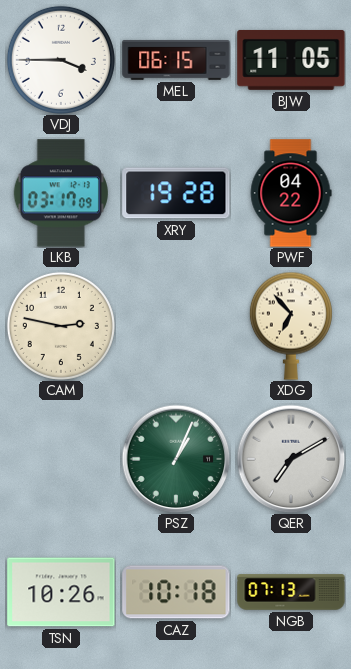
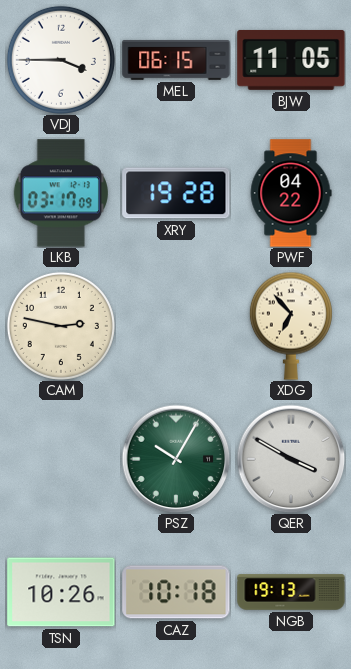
PSZ: 1:04 -> 10:05 (176, 459)
QER: 7:10 -> 3:50 (291, 459)
NGB: 07:13 -> 19:13 (291, 592)
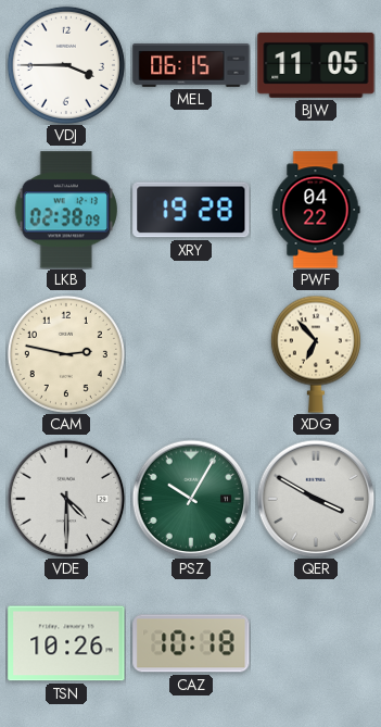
LKB: 03:17 -> 02:38 (66, 210)
VDE: none -> 4:30 (66, 499)
NGB: 19:13 -> none (291, 592)
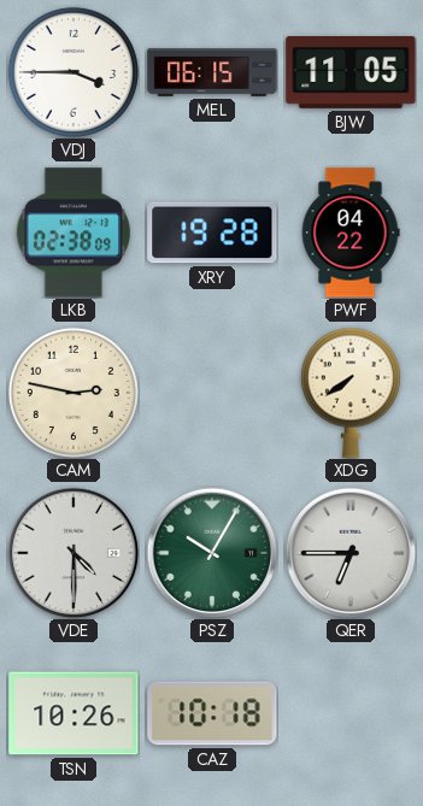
XDG: 6:53 -> 7:39 (351, 393)
QER: 3:50 -> 6:45 (351, 553)
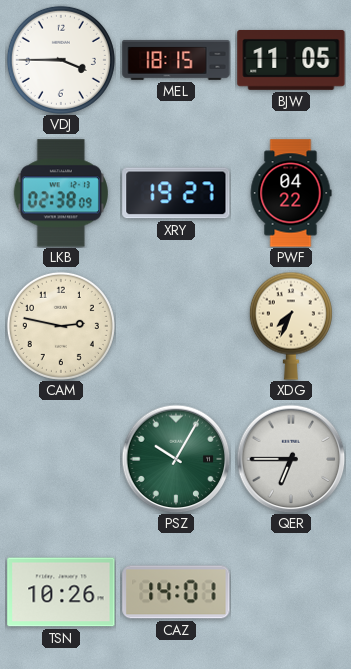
MEL: 06:15 -> 18:15 (176, 60)
XRY: 19:28 -> 19:27 (176, 193)
XDG: 7:39 -> 7:34 (291, 326)
VDE: 4:30 -> none (74, 553)
CAZ: 10:18 -> 14:01 (176, 592)
